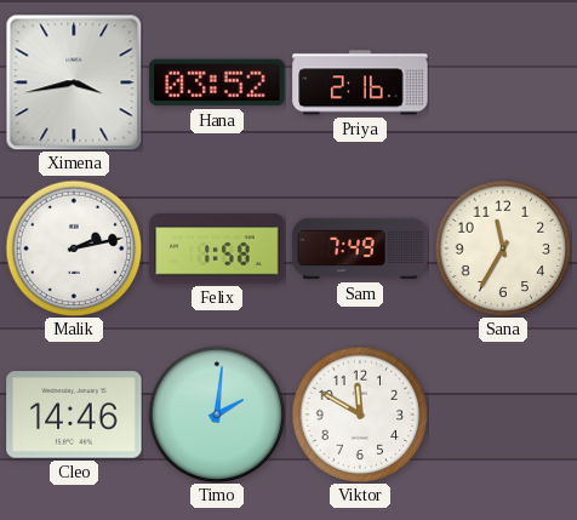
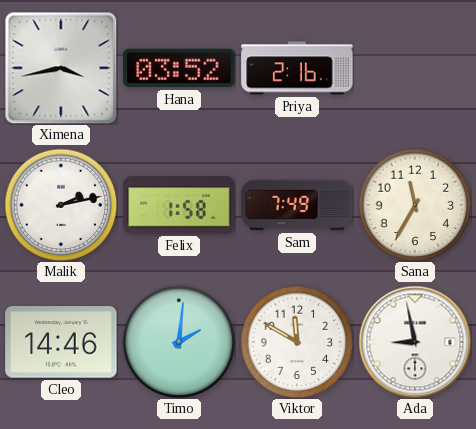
Ada: none -> 8:58 (415, 342)
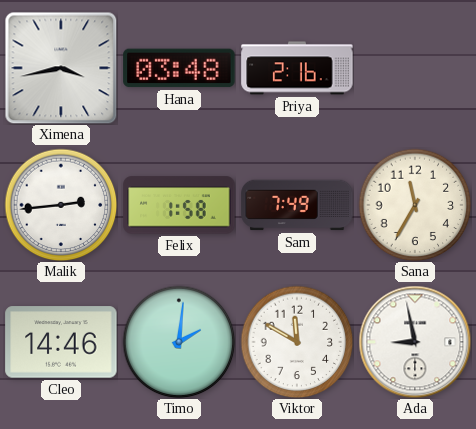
Hana: 03:52 -> 03:48 (179, 68)
Malik: 2:13 -> 2:44 (61, 205)
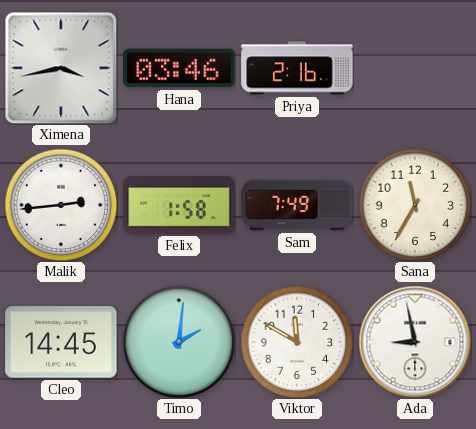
Hana: 03:48 -> 03:46 (179, 68)
Cleo: 14:46 -> 14:45 (61, 342)
